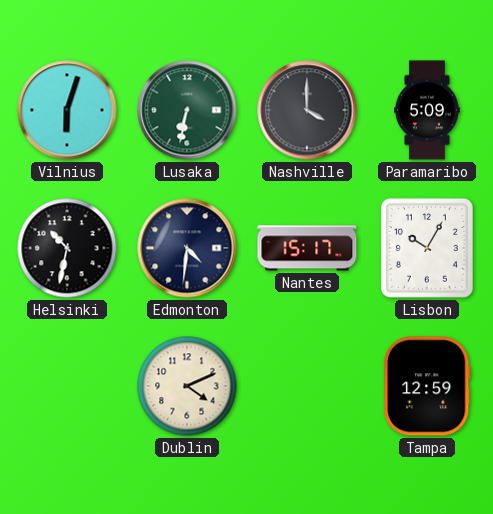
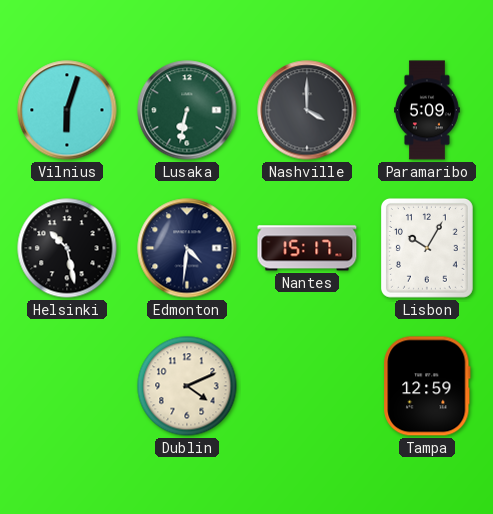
Helsinki: 10:32 -> 10:28 (67, 248)
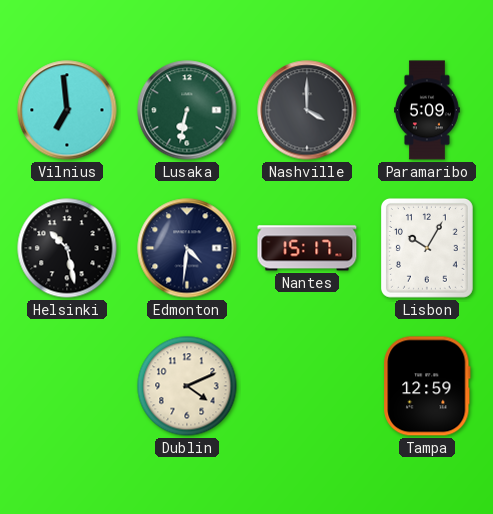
Vilnius: 6:03 -> 6:59 (67, 110)
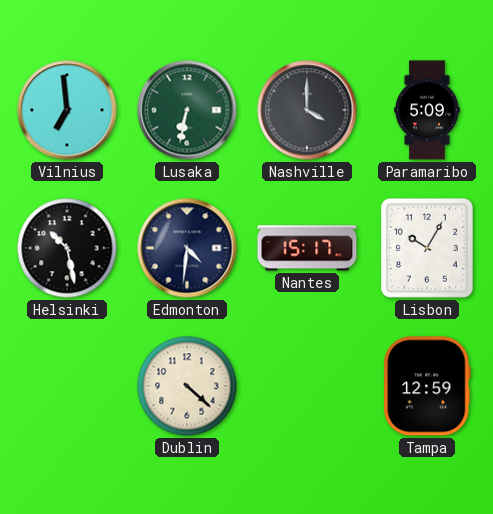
Dublin: 4:11 -> 4:22 (187, 386)
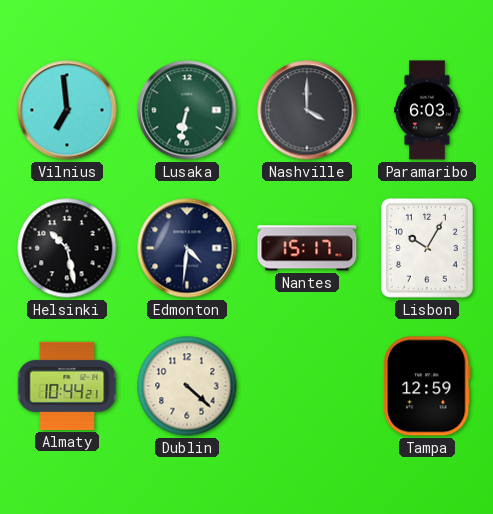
Paramaribo: 5:09 -> 6:03 (428, 110)
Almaty: none -> 10:44 (67, 386)
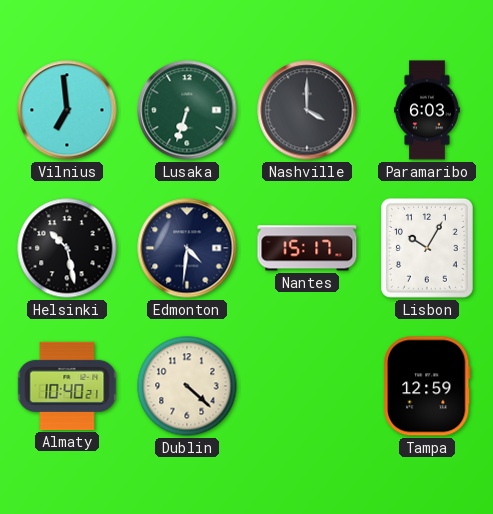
Lusaka: 6:32 -> 6:33 (187, 110)
Almaty: 10:44 -> 10:40 (67, 386)
